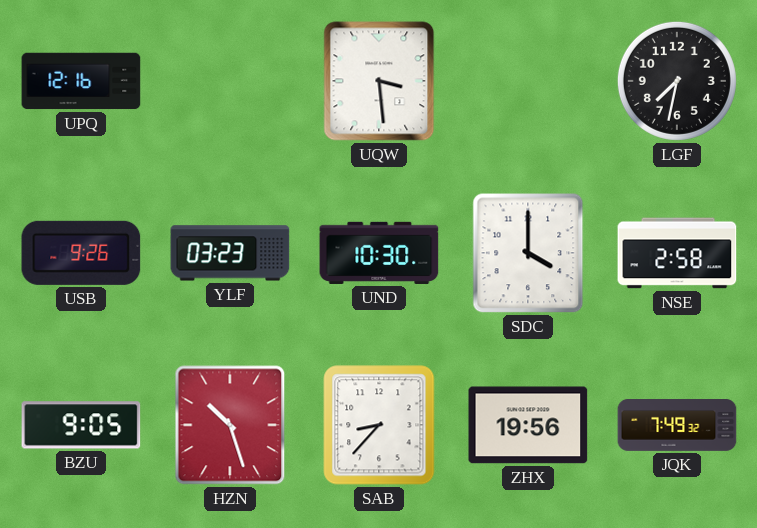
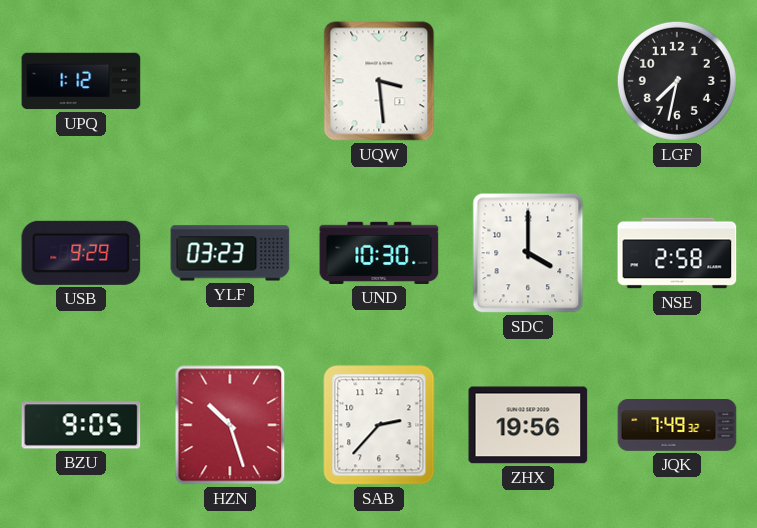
UPQ: 12:16 -> 1:12 (81, 81)
USB: 9:26 -> 9:29 (81, 253)
SAB: 8:37 -> 2:37 (379, 425)
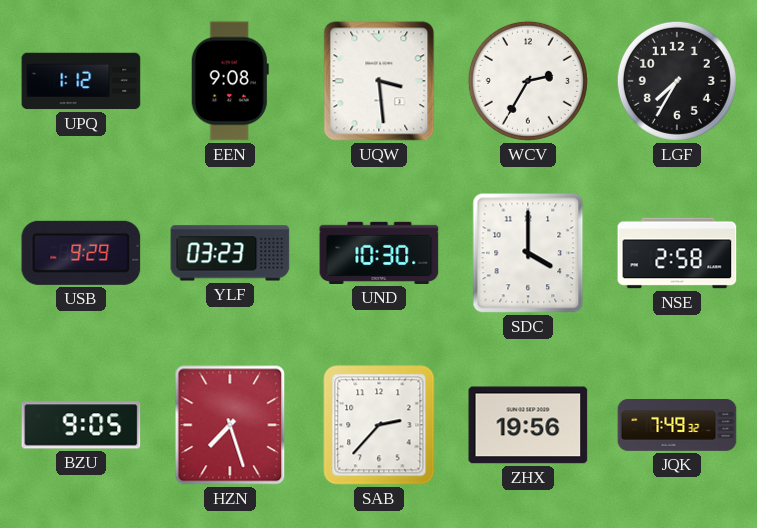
EEN: none -> 9:08 (230, 81)
WCV: none -> 2:35 (528, 81)
LGF: 7:32 -> 7:35 (677, 81)
HZN: 10:27 -> 7:27 (230, 425)
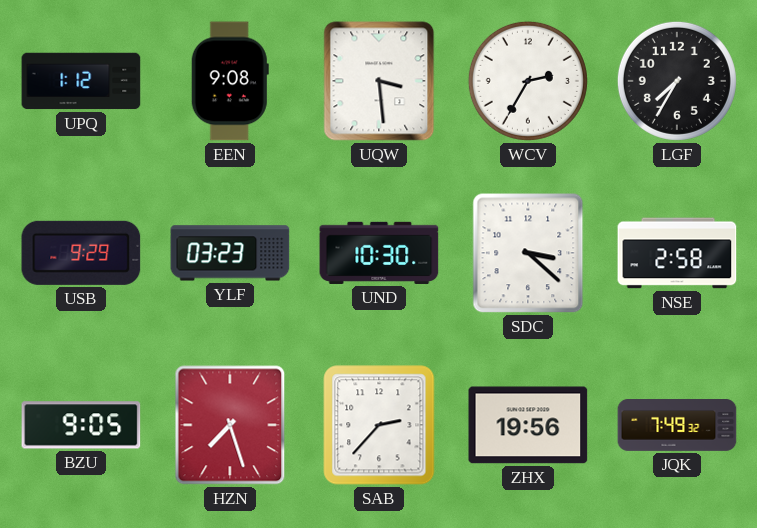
SDC: 4:00 -> 3:22 (528, 253)
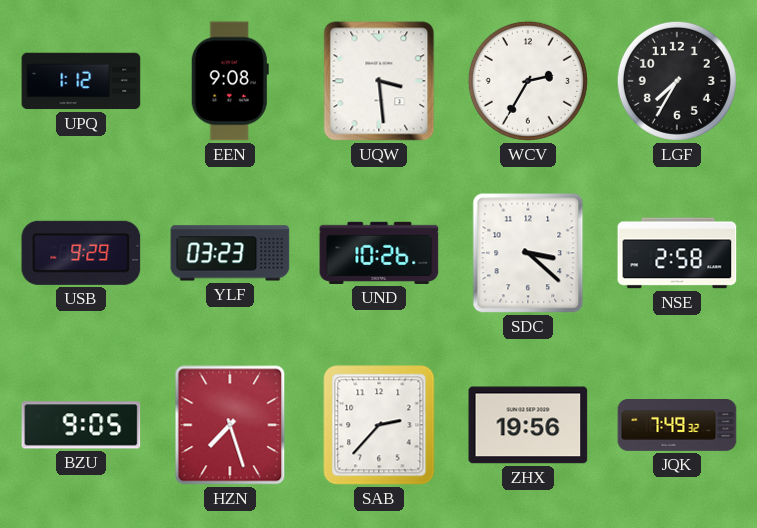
UND: 10:30 -> 10:26 (379, 253)
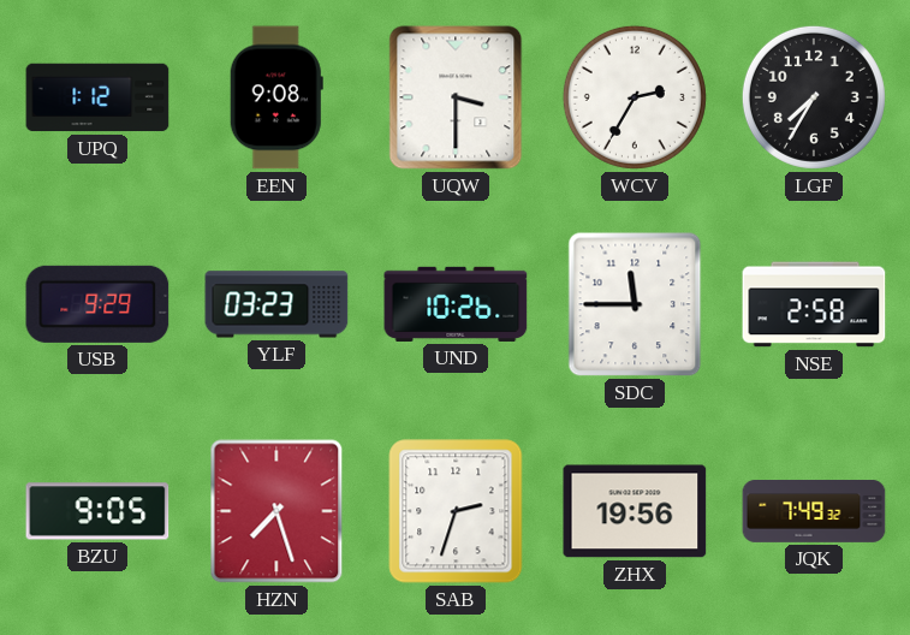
UQW: 3:29 -> 3:30 (456, 97)
SDC: 3:22 -> 11:45 (635, 304)
SAB: 2:37 -> 2:33 (456, 511)
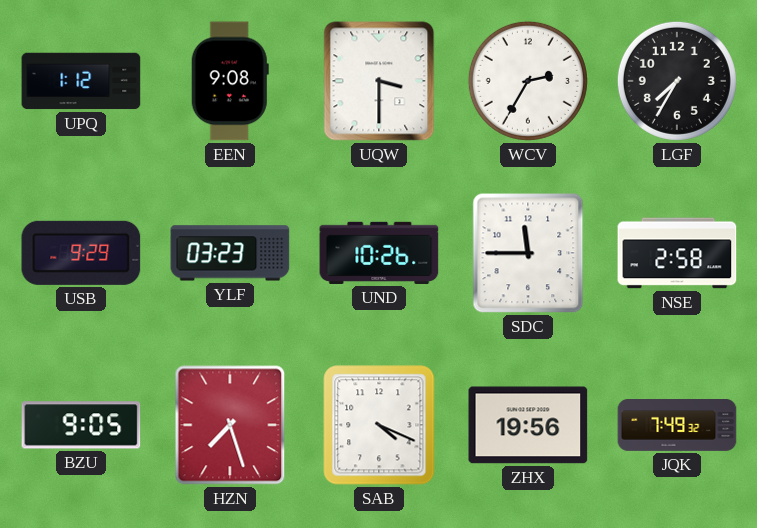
SAB: 2:33 -> 4:19 (379, 425)
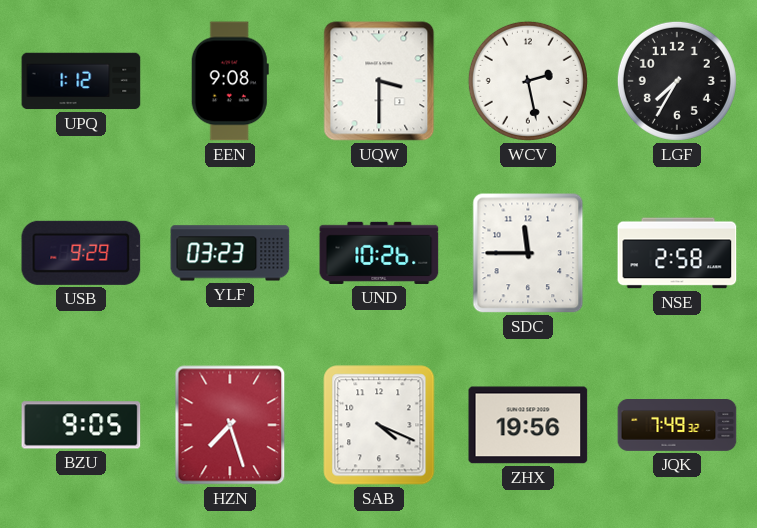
WCV: 2:35 -> 2:28 (528, 81)
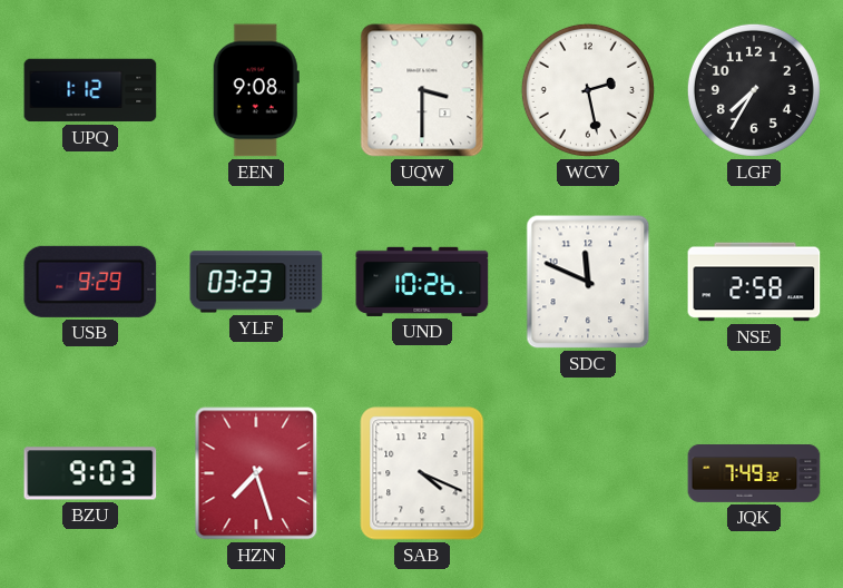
SDC: 11:45 -> 11:49 (588, 282)
BZU: 9:05 -> 9:03 (90, 473)
ZHX: 19:56 -> none (528, 425)
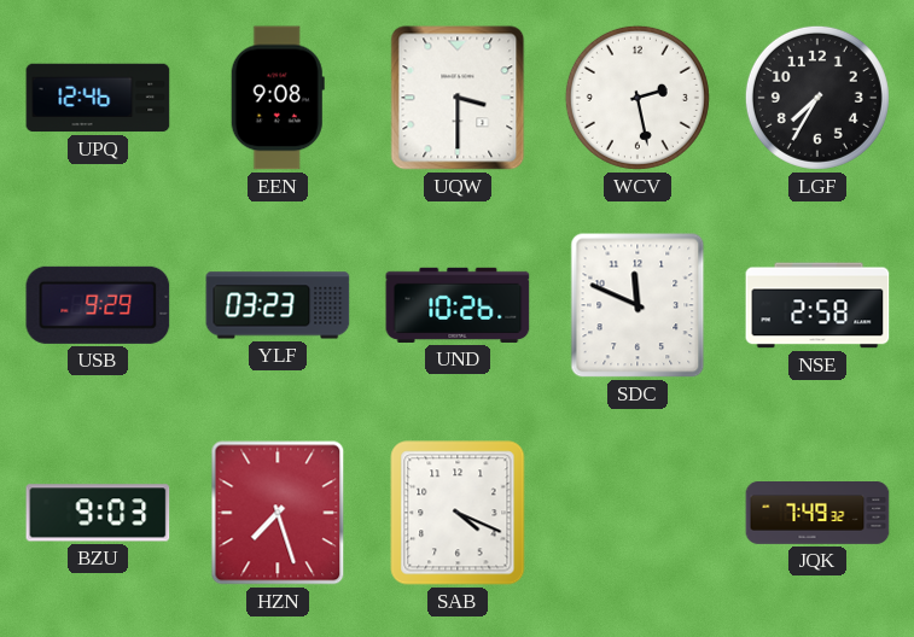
UPQ: 1:12 -> 12:46 (98, 98)
